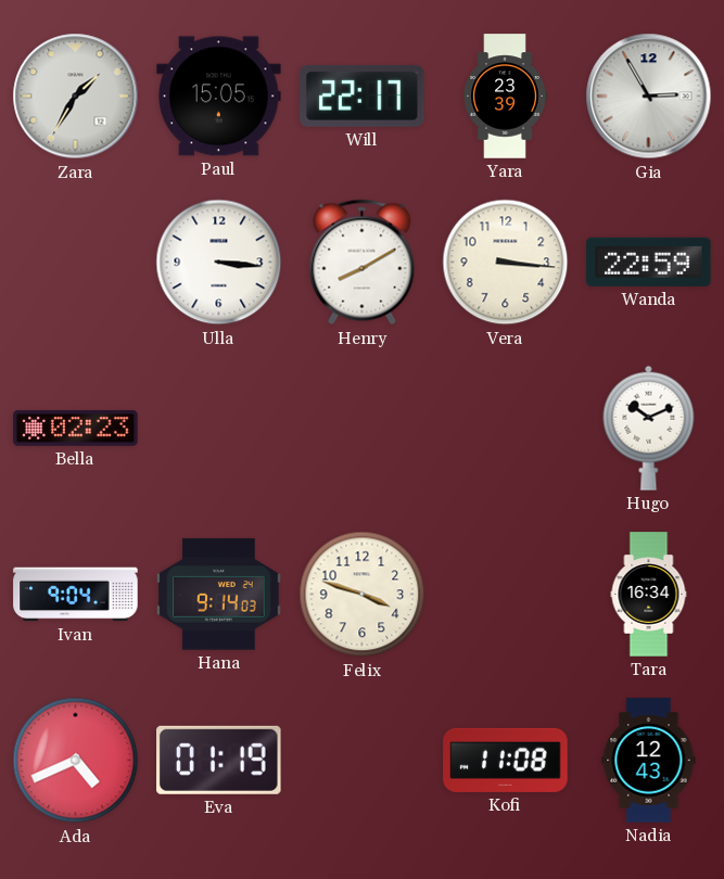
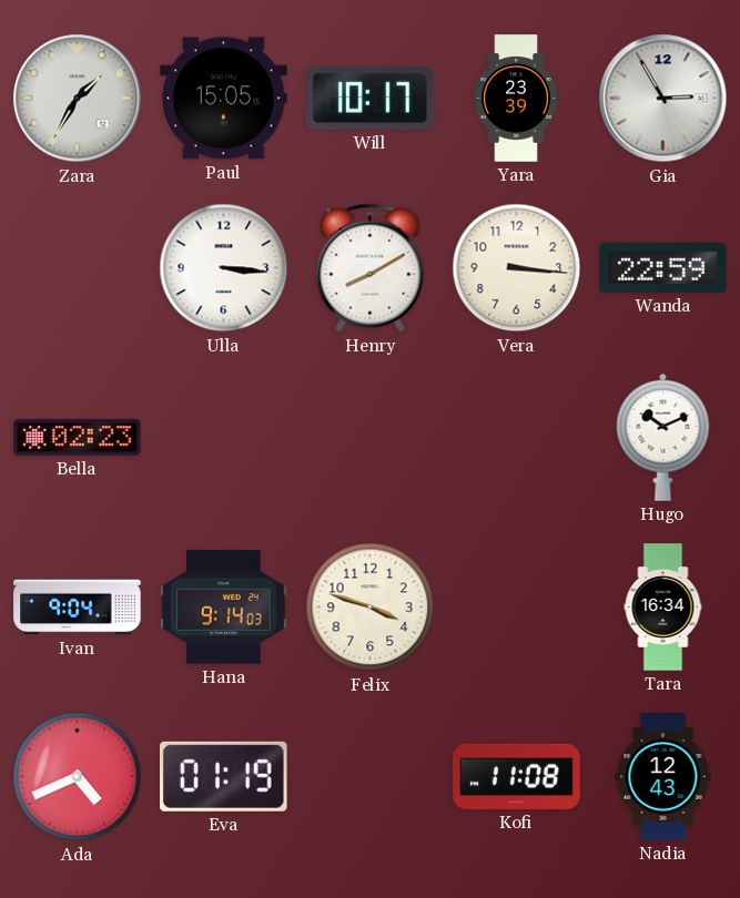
Will: 22:17 -> 10:17 (371, 98)
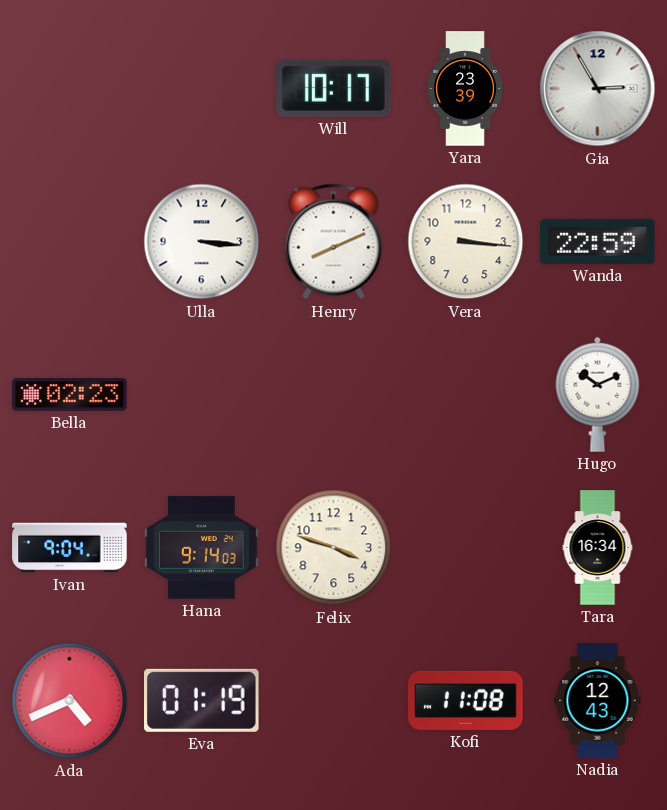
Zara: 1:35 -> none (78, 99)
Paul: 15:05 -> none (224, 99)
Henry: 8:10 -> 8:11 (334, 242)
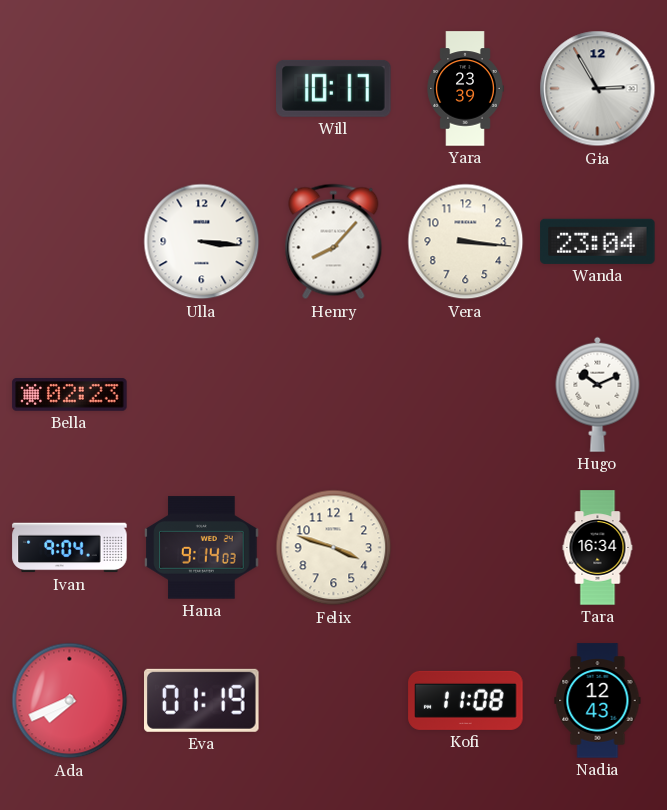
Henry: 8:11 -> 8:07 (334, 242)
Wanda: 22:59 -> 23:04 (598, 241)
Ada: 4:41 -> 7:41 (70, 701)
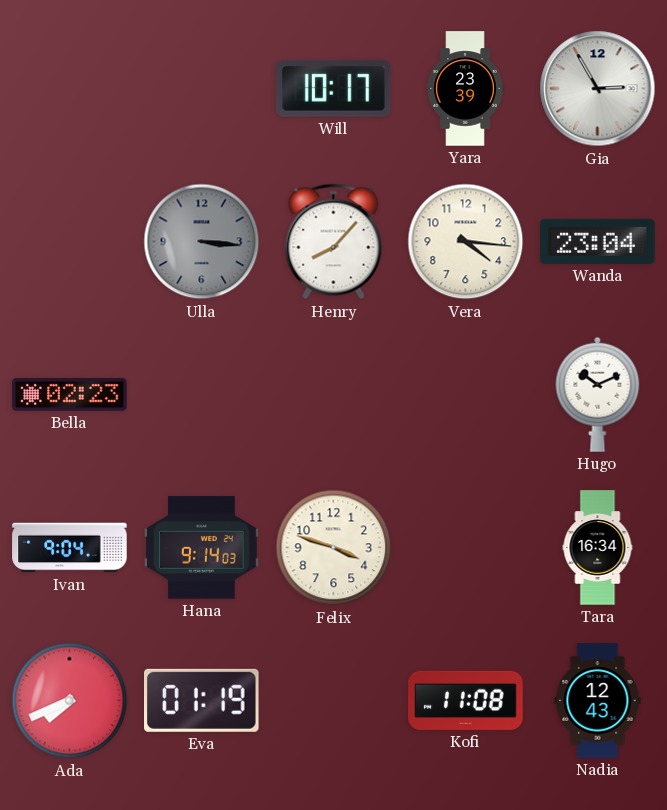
Ulla dial: white -> grey (202, 242)
Vera: 3:16 -> 4:16 (466, 242)
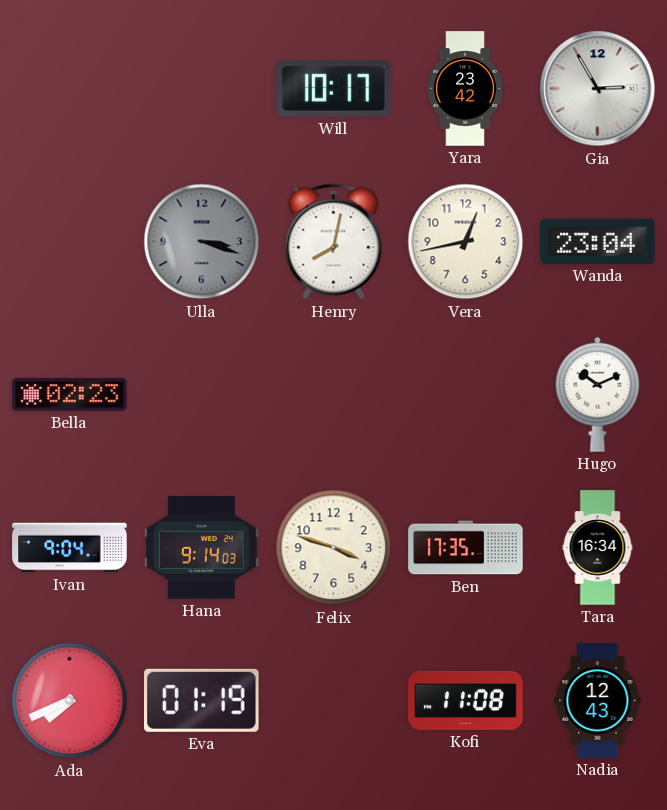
Yara: 23:39 -> 23:42 (465, 89)
Ulla: 3:16 -> 3:18 (202, 242)
Henry: 8:07 -> 8:02 (334, 242)
Vera: 4:16 -> 12:43 (466, 242)
Ben: none -> 17:35 (466, 548)
